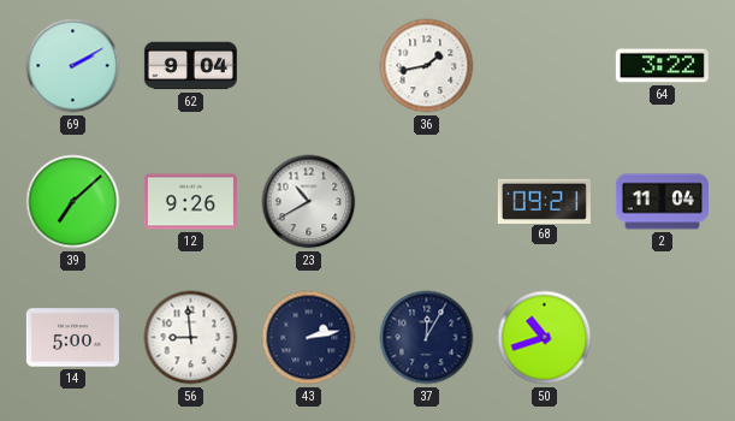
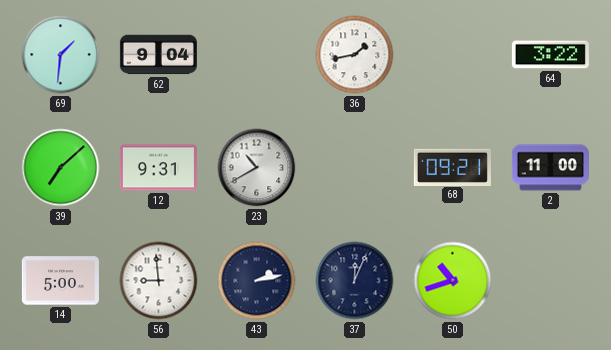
69: 2:10 -> 1:31 (61, 55)
12: 9:26 -> 9:31 (158, 168)
2: 11:04 -> 11:00 (550, 168)
37: 12:05 -> 12:04 (355, 281)
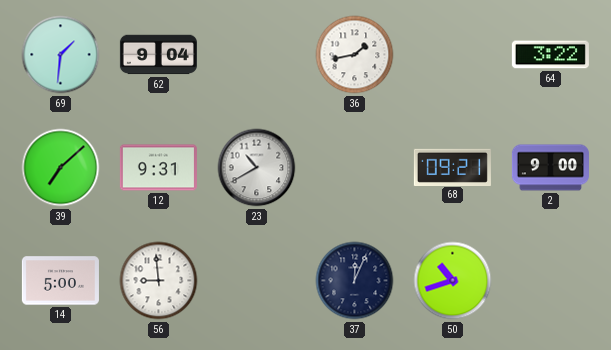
2: 11:00 -> 9:00 (550, 168)
43: 2:13 -> none (257, 281)
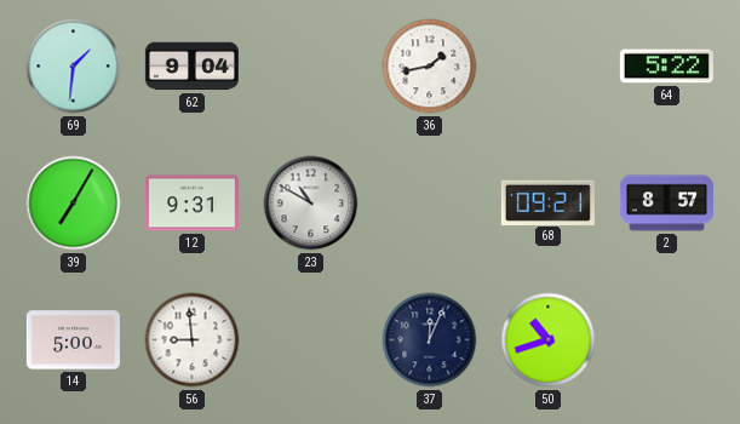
64: 3:22 -> 5:22 (666, 67)
39: 7:08 -> 7:05 (74, 204)
23: 10:40 -> 10:50 (311, 204)
2: 9:00 -> 8:57 (666, 204)
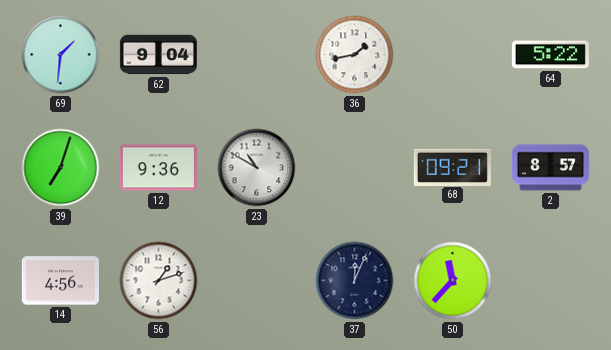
39: 7:05 -> 7:03 (61, 168)
12: 9:31 -> 9:36 (158, 168)
14: 5:00 -> 4:56 (60, 281)
56: 8:59 -> 1:12 (159, 281)
50: 10:42 -> 11:37 (453, 281)
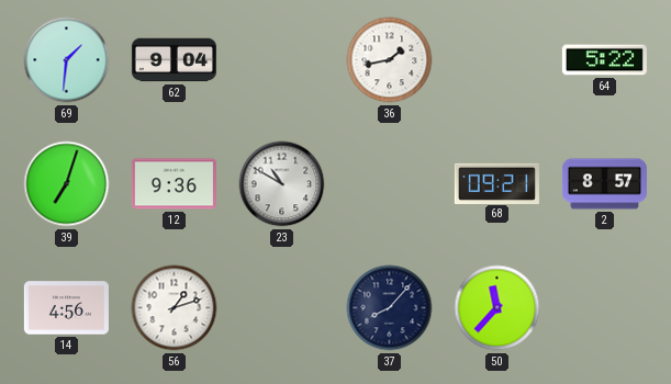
37: 12:04 -> 8:07 (390, 308)
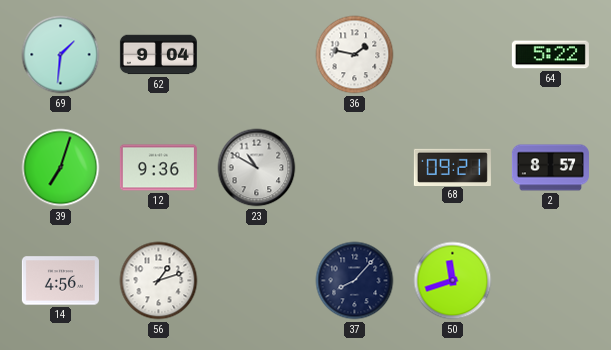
36: 1:43 -> 1:47 (355, 55)
50: 11:37 -> 11:42 (453, 281)
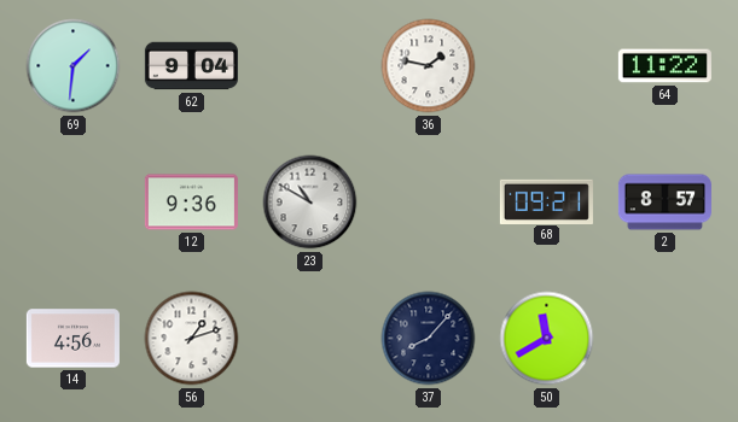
64: 5:22 -> 11:22 (664, 66)
39: 7:03 -> none (61, 168)
50: 11:42 -> 11:40 (547, 339)
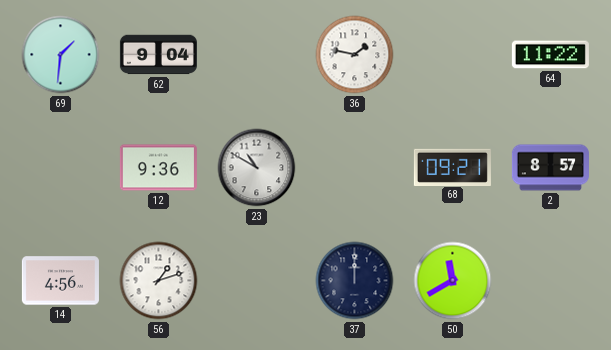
37: 8:07 -> 12:00 (355, 281)
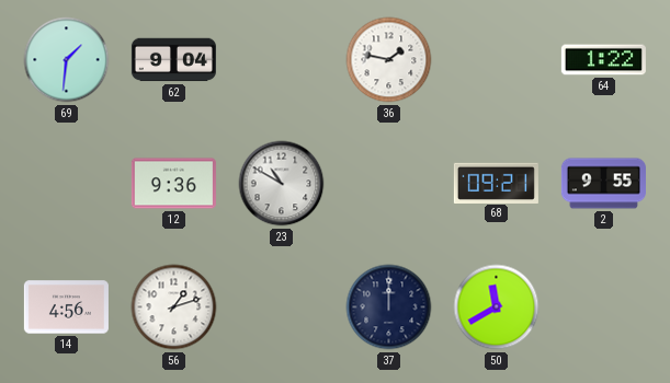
64: 11:22 -> 1:22 (603, 60)
2: 8:57 -> 9:55 (603, 184)
